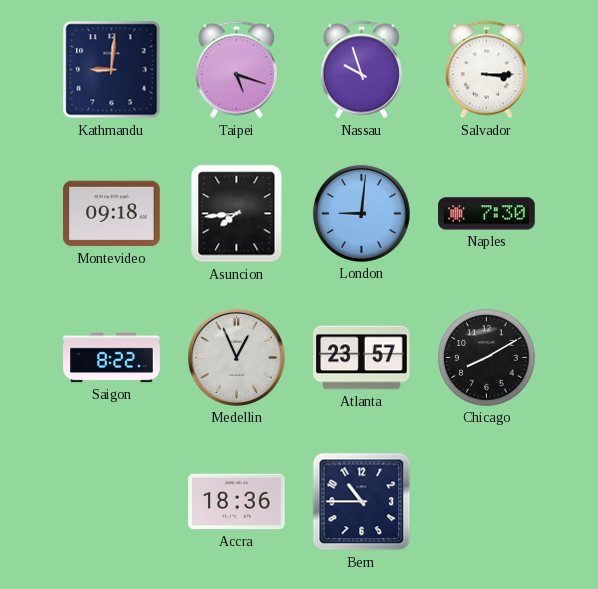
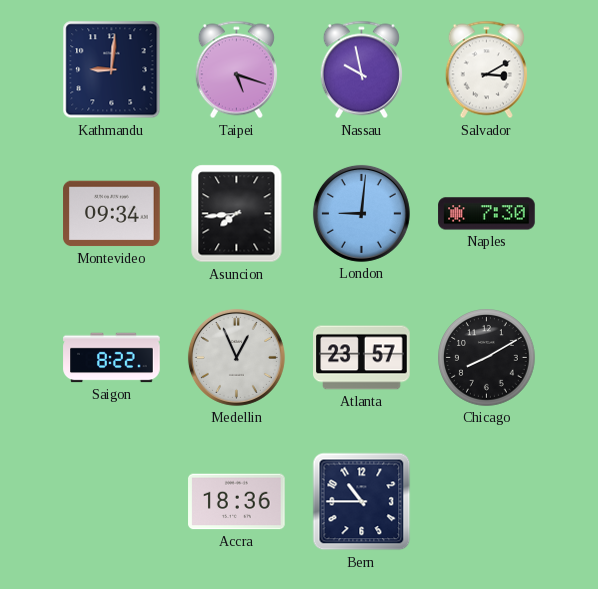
Nassau: 9:57 -> 9:58 (361, 70)
Salvador: 3:15 -> 3:10 (486, 70)
Montevideo: 09:18 -> 09:34 (112, 214)
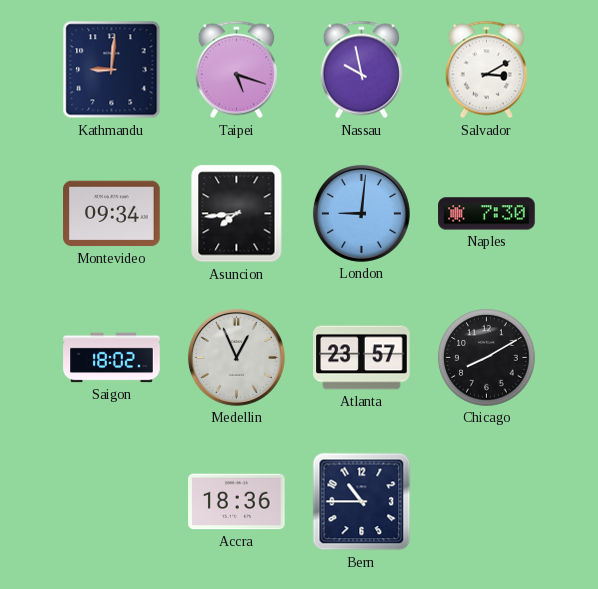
Saigon: 8:22 -> 18:02 (112, 358)
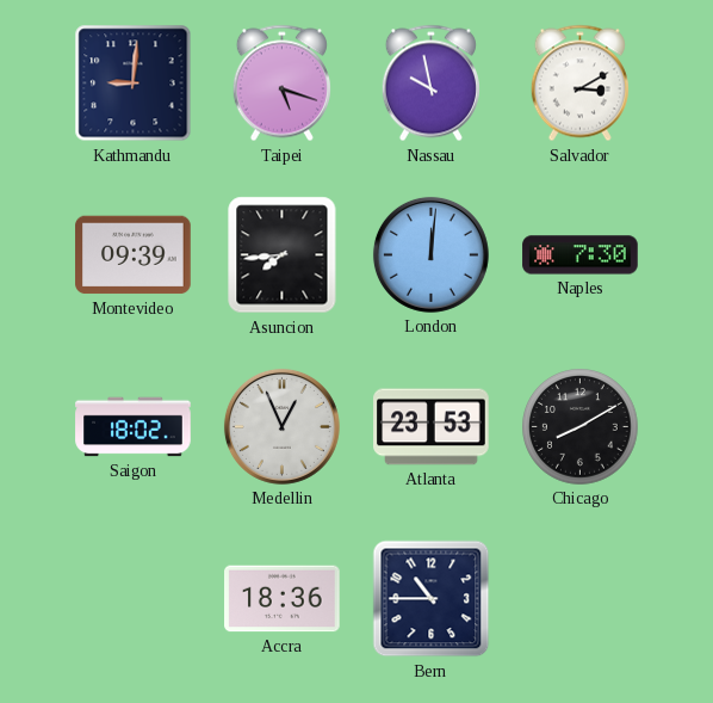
Montevideo: 09:34 -> 09:39 (134, 255)
London: 9:01 -> 12:01 (430, 254)
Atlanta: 23:57 -> 23:53 (432, 427)
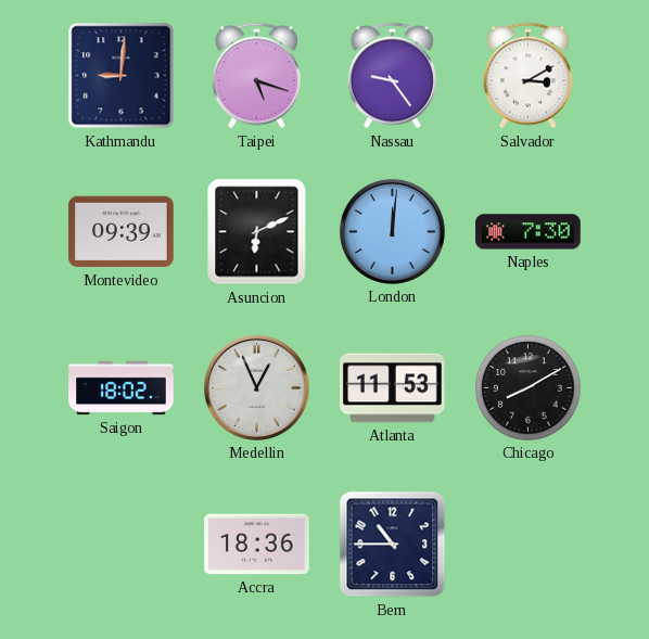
Nassau: 9:58 -> 9:24 (392, 76)
Asuncion: 7:44 -> 6:11 (257, 232)
Atlanta: 23:53 -> 11:53 (393, 388)
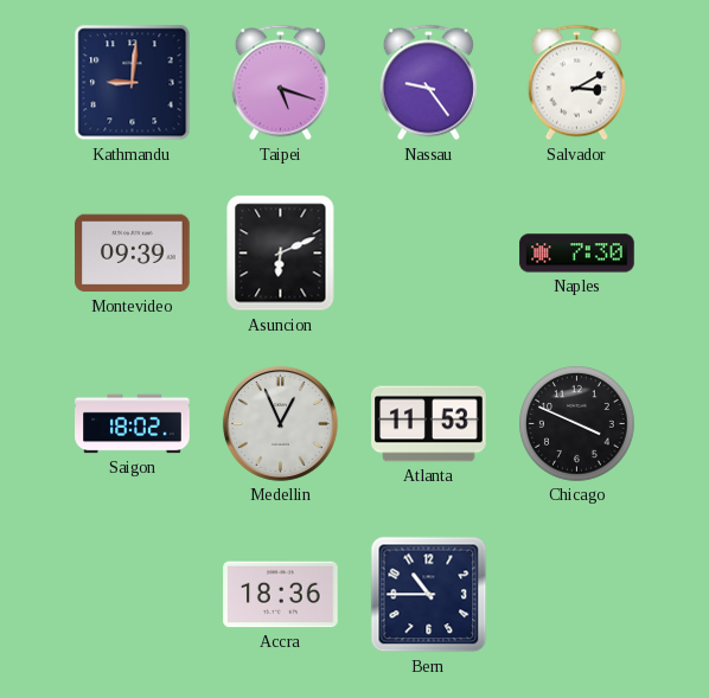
London: 12:01 -> none (392, 231)
Chicago: 8:10 -> 3:49 (577, 424)
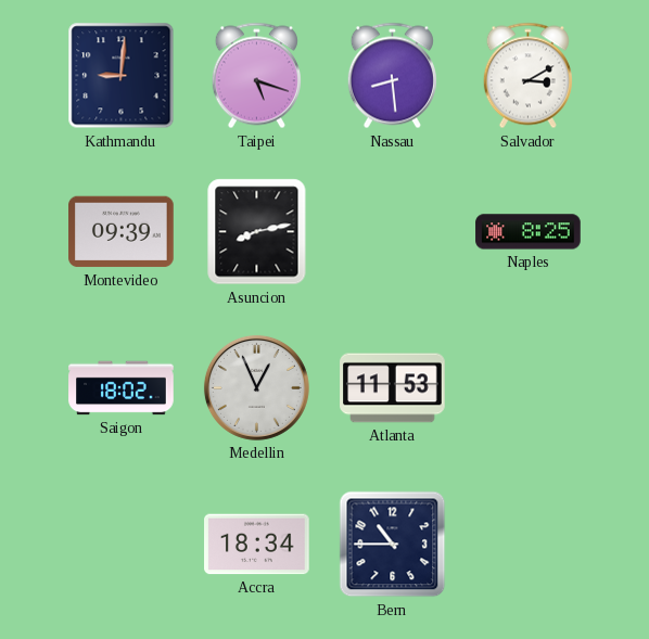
Nassau: 9:24 -> 8:29 (392, 76)
Asuncion: 6:11 -> 8:13 (257, 232)
Naples: 7:30 -> 8:25 (529, 232)
Chicago: 3:49 -> none (577, 424)
Accra: 18:36 -> 18:34 (257, 545)
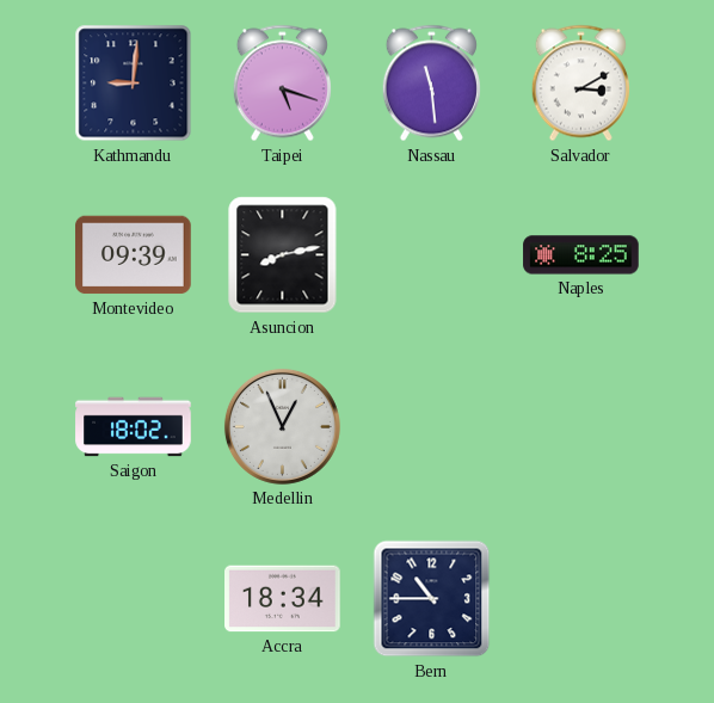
Nassau: 8:29 -> 11:29 (431, 84)
Atlanta: 11:53 -> none (393, 388)
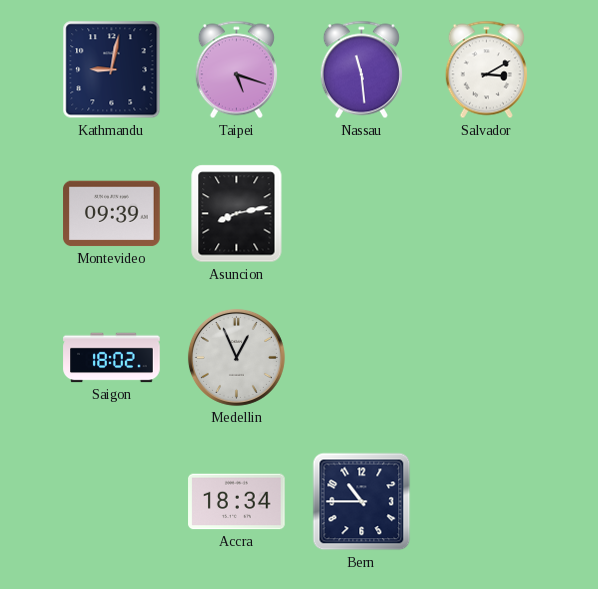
Kathmandu: 9:01 -> 9:02 (112, 70)
Naples: 8:25 -> none (581, 255)
